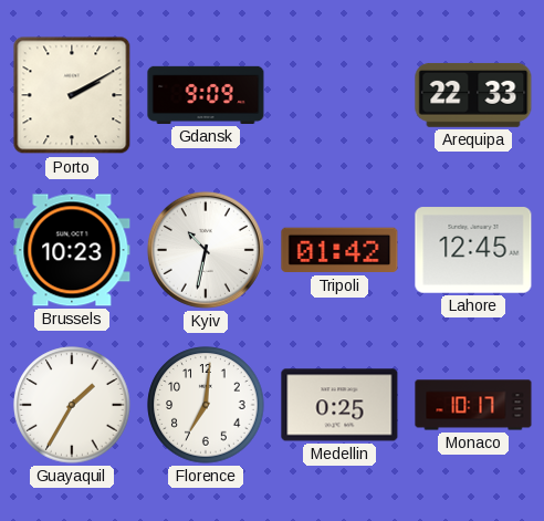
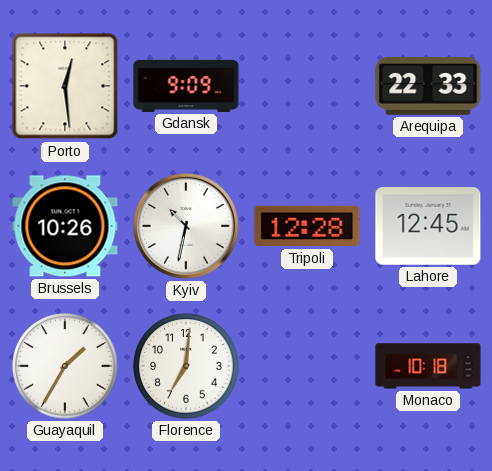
Porto: 2:10 -> 12:29 (65, 86)
Brussels: 10:23 -> 10:26 (65, 226)
Tripoli: 01:42 -> 12:28 (307, 226)
Medellin: 0:25 -> none (339, 405)
Monaco: 10:17 -> 10:18 (428, 366)
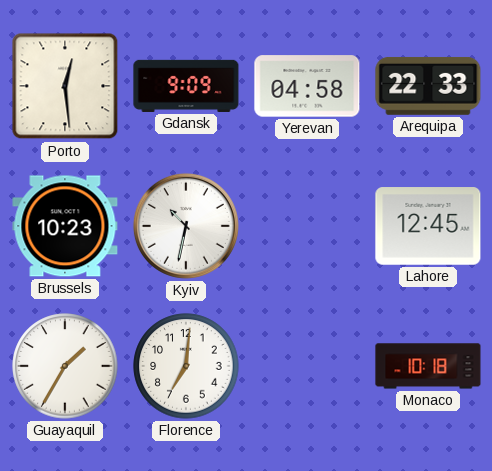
Yerevan: none -> 04:58 (307, 86)
Brussels: 10:26 -> 10:23 (65, 226)
Tripoli: 12:28 -> none (307, 226)
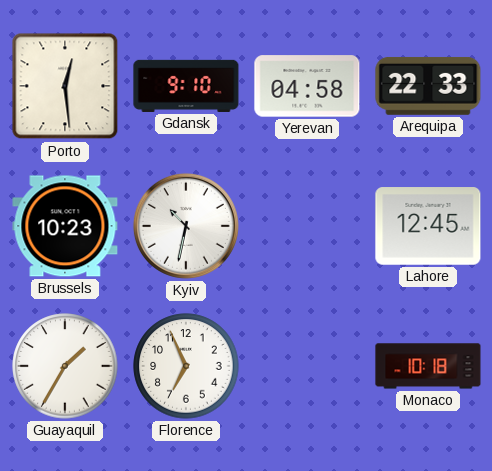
Gdansk: 9:09 -> 9:10 (186, 86)
Florence: 7:01 -> 6:56 (186, 366)
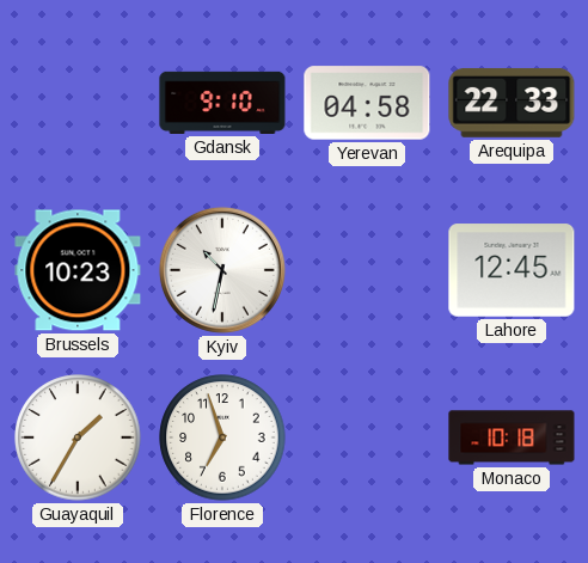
Porto: 12:29 -> none (65, 86)
Florence: 6:56 -> 6:57 (222, 437)
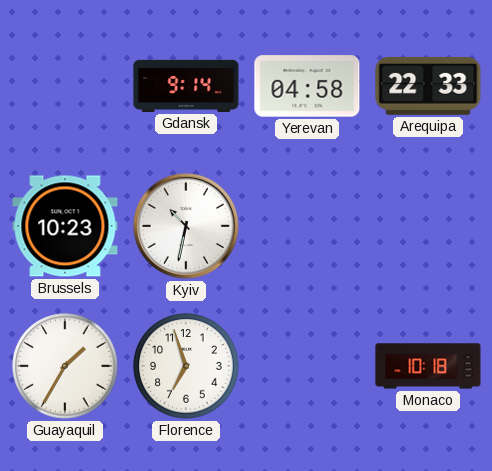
Gdansk: 9:10 -> 9:14 (186, 86)
Lahore: 12:45 -> none (512, 270)
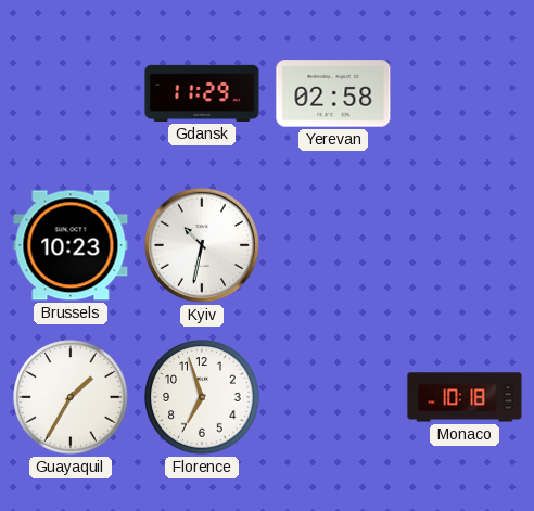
Gdansk: 9:14 -> 11:29 (202, 93)
Yerevan: 04:58 -> 02:58 (333, 93)
Arequipa: 22:33 -> none (428, 86)
